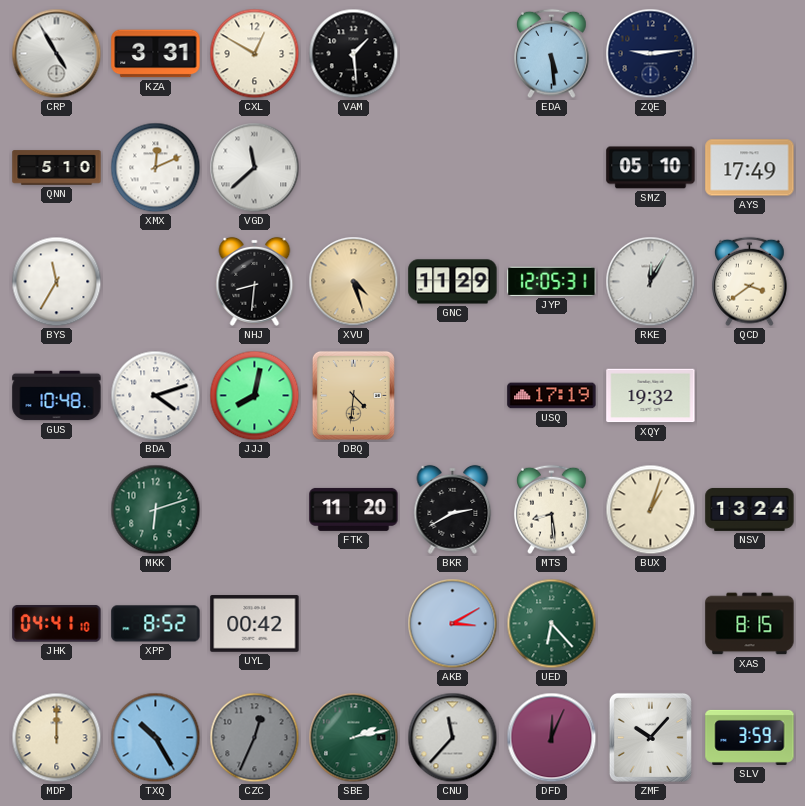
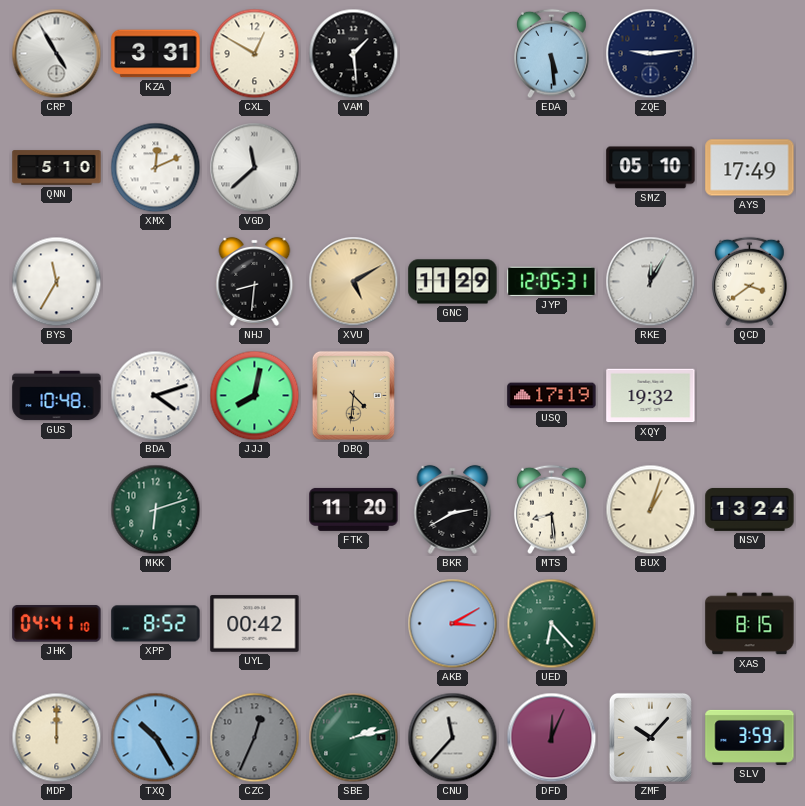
XVU: 4:27 -> 5:10 (354, 282)
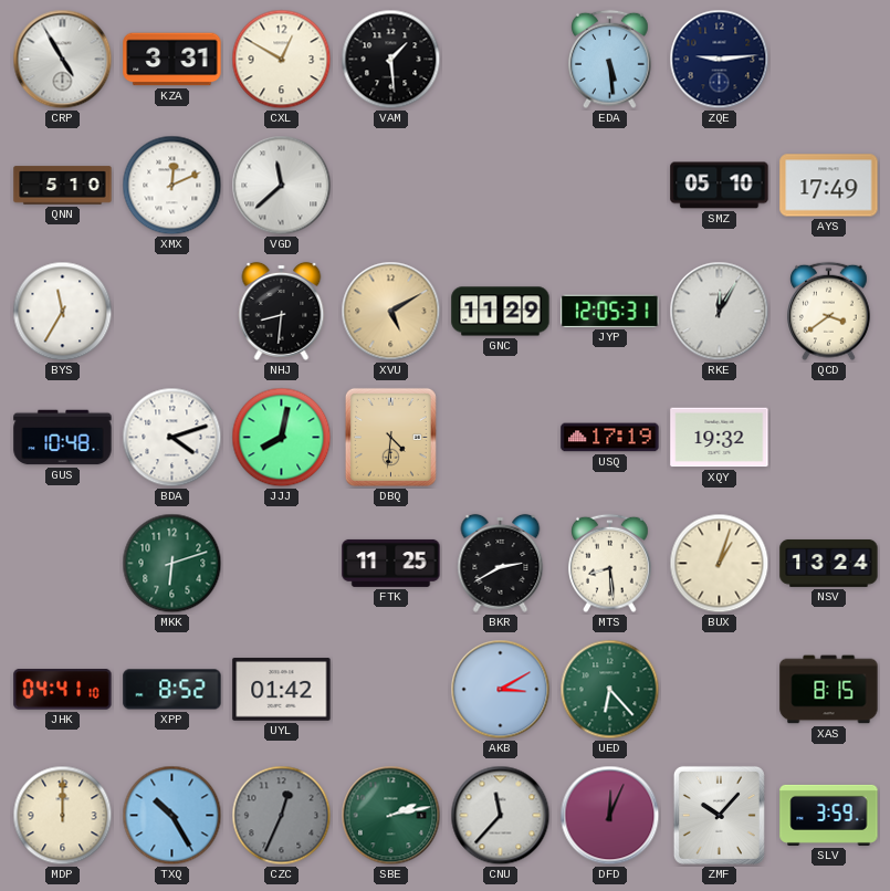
FTK: 11:20 -> 11:25 (391, 563)
UYL: 00:42 -> 01:42 (282, 690)
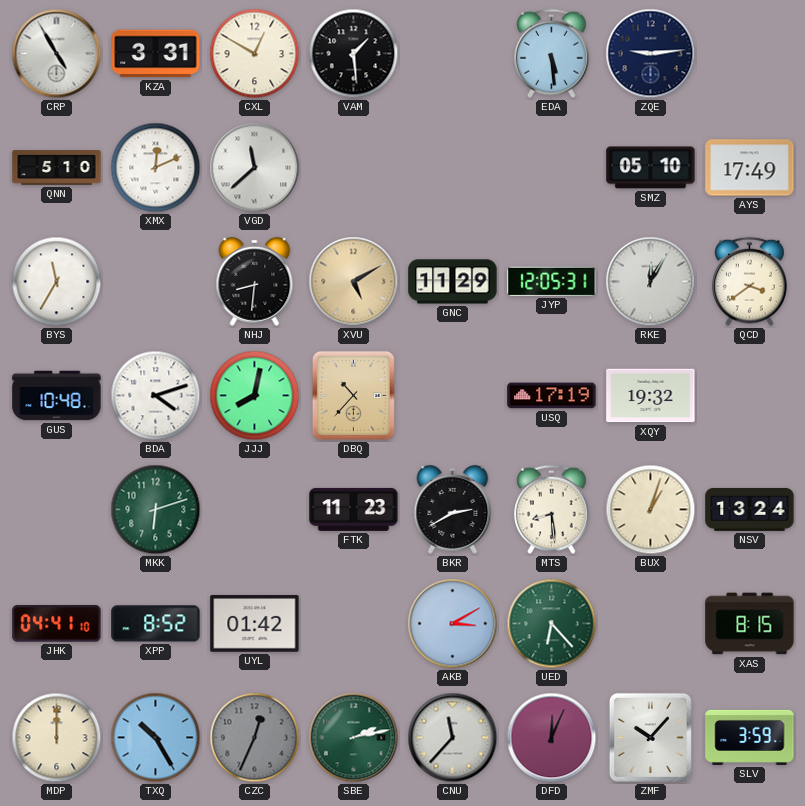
DBQ: 4:31 -> 10:37 (353, 395)
FTK: 11:25 -> 11:23 (354, 509)
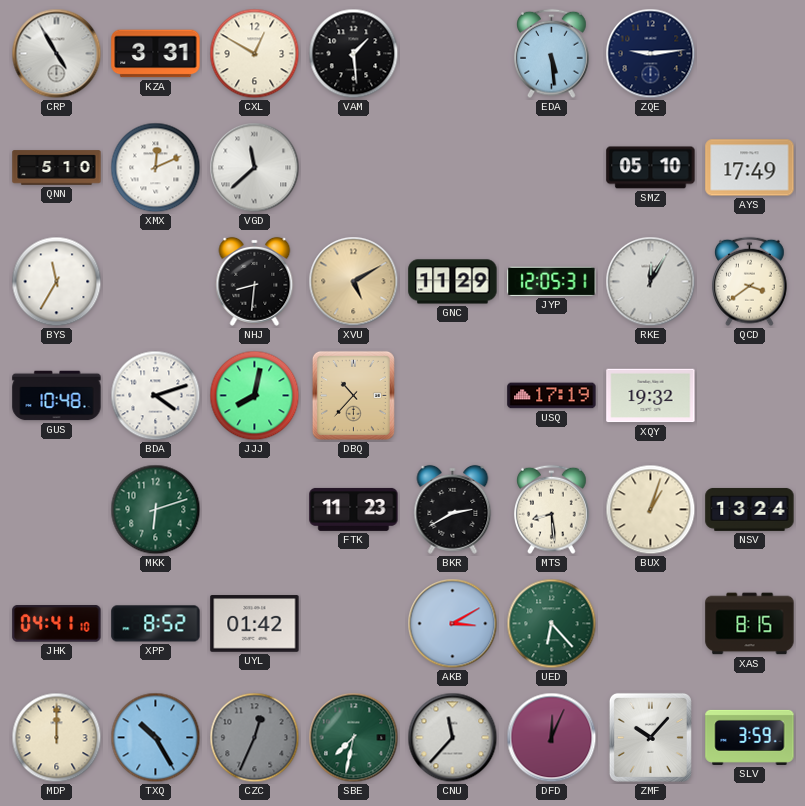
SBE: 2:13 -> 7:32 (354, 738)
